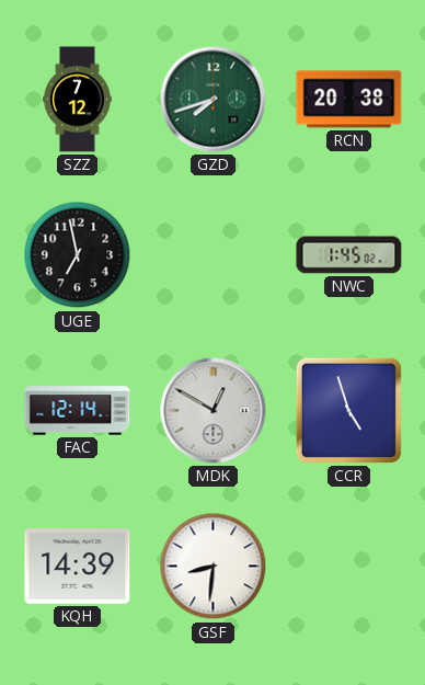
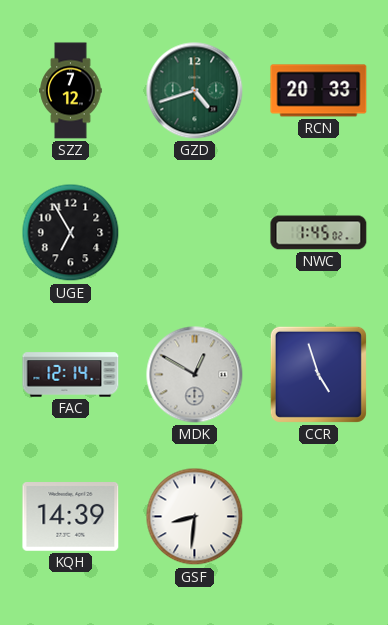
GZD: 7:42 -> 4:42 (195, 91)
RCN: 20:38 -> 20:33 (319, 91)
UGE: 6:58 -> 6:55 (71, 233)
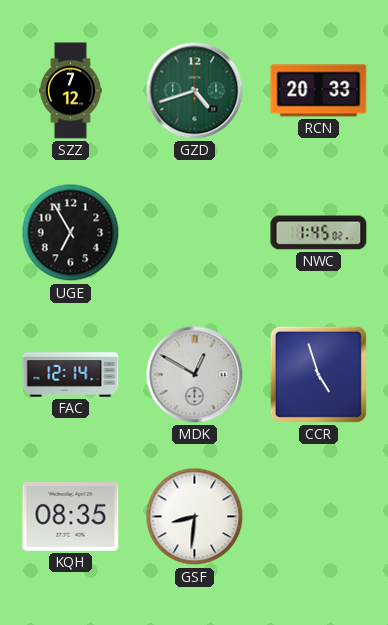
KQH: 14:39 -> 08:35 (71, 517)
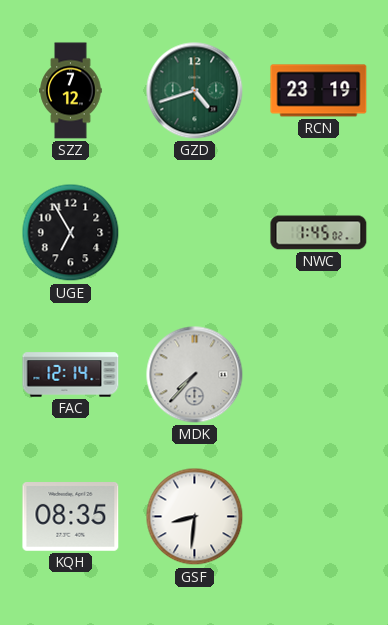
RCN: 20:33 -> 23:19 (319, 91)
MDK: 12:50 -> 7:37 (195, 375)
CCR: 4:57 -> none (318, 374)
